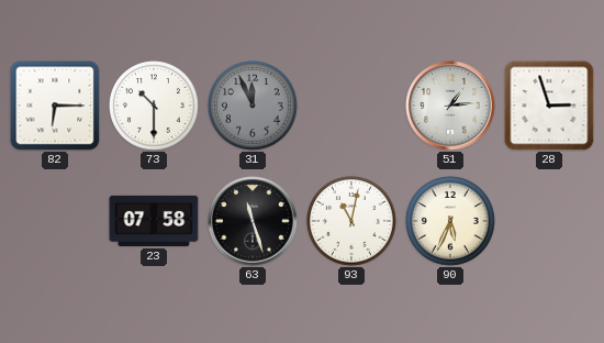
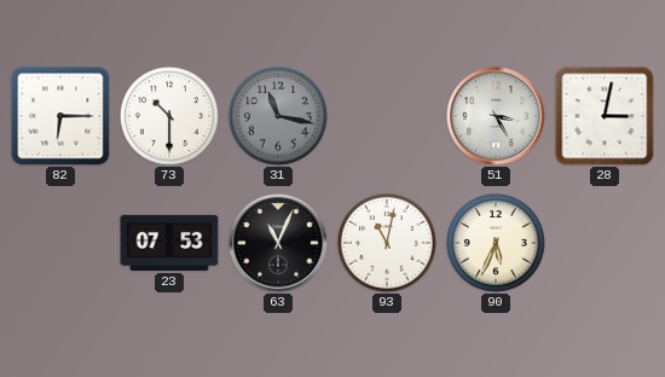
31: 11:56 -> 11:17 (279, 117)
51: 1:14 -> 3:25 (496, 116)
28: 2:57 -> 3:02 (605, 116)
23: 07:58 -> 07:53 (169, 243)
63: 11:27 -> 11:04 (278, 243)
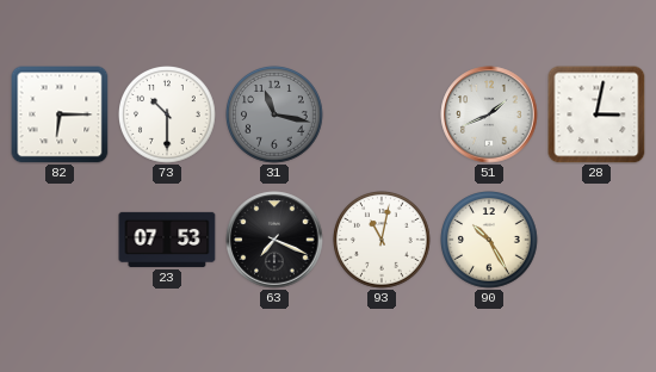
51: 3:25 -> 1:41 (489, 114)
63: 11:04 -> 7:19 (274, 240)
90: 5:34 -> 10:25 (490, 241)
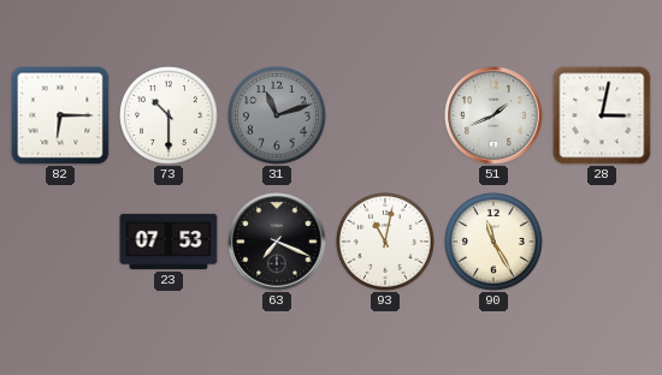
31: 11:17 -> 11:12 (278, 117)
90: 10:25 -> 11:25 (495, 243)
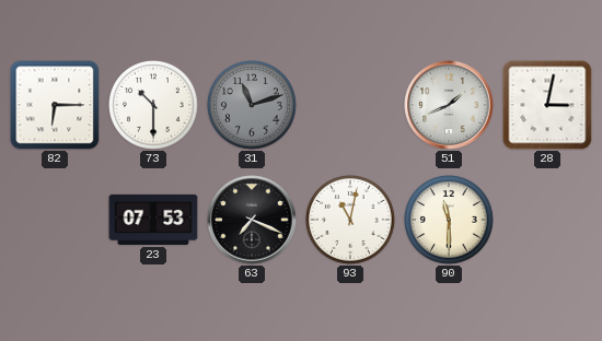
90: 11:25 -> 11:30 (450, 221)
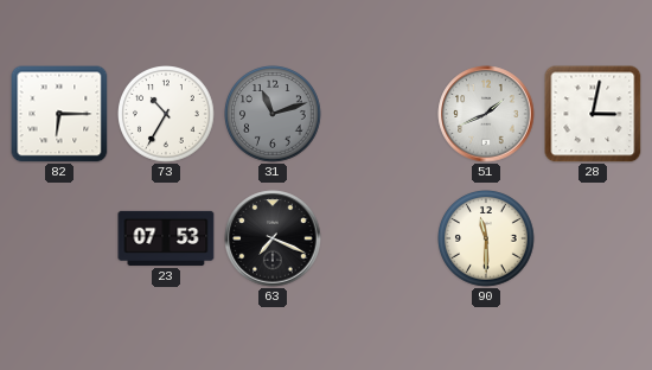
73: 10:30 -> 10:35 (167, 115)
93: 11:02 -> none (351, 221)
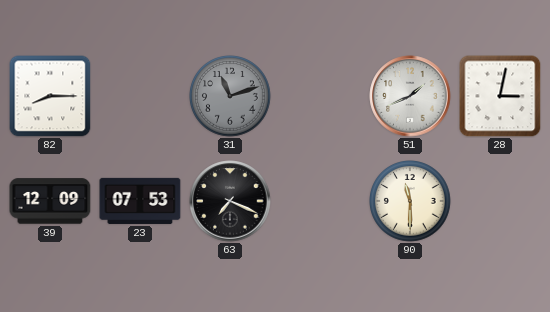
82: 6:15 -> 8:15 (50, 96)
73: 10:35 -> none (167, 115)
39: none -> 12:09 (50, 201)
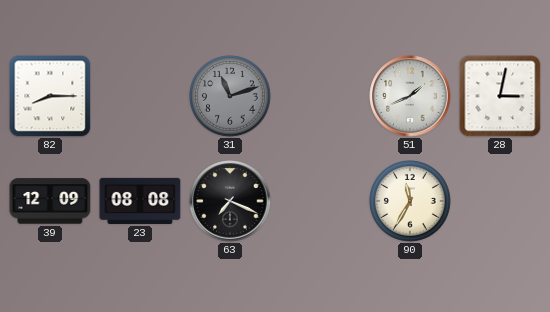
23: 07:53 -> 08:08 (140, 201)
90: 11:30 -> 11:35 (411, 202)
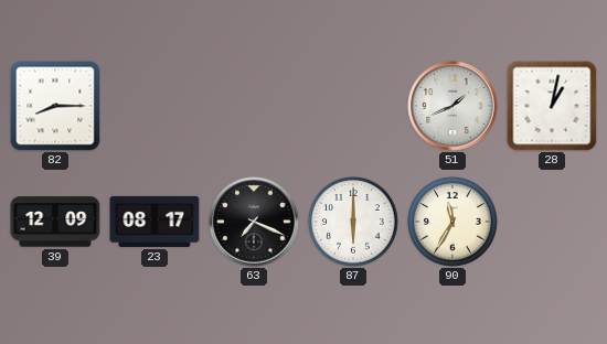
31: 11:12 -> none (231, 97)
28: 3:02 -> 1:02 (552, 106)
23: 08:08 -> 08:17 (155, 222)
87: none -> 6:00 (354, 223)
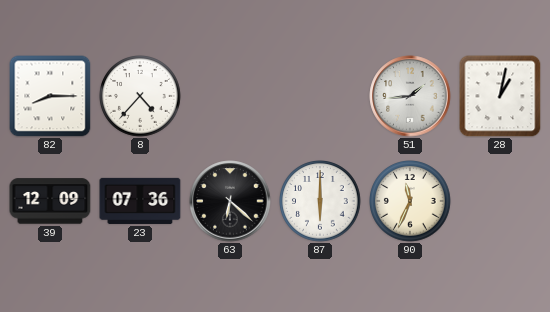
8: none -> 4:37 (141, 97)
51: 1:41 -> 1:44 (410, 96)
23: 08:17 -> 07:36 (140, 201)
63: 7:19 -> 6:22 (230, 201)
90: 11:35 -> 11:34 (411, 202)
